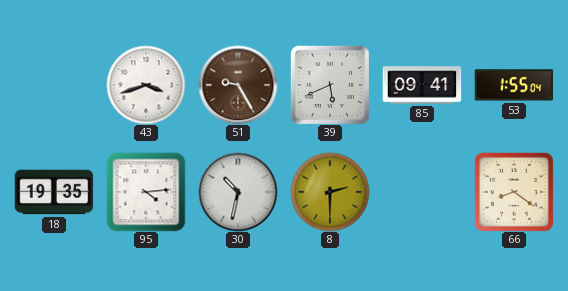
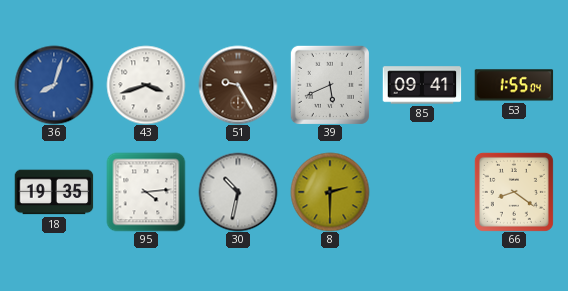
36: none -> 8:03 (54, 85)
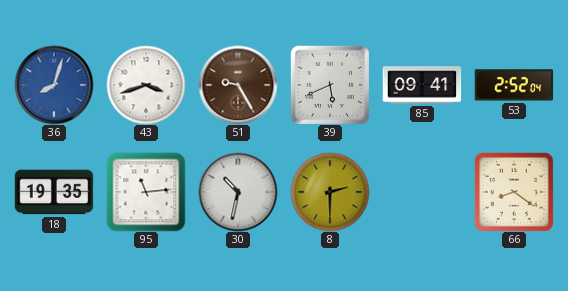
53: 1:55 -> 2:52 (514, 85)
95: 4:14 -> 11:14 (146, 192)
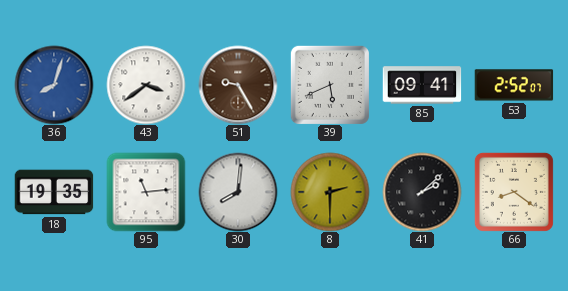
43: 3:42 -> 3:39 (146, 85)
53: 2:52:04 -> 2:52:07 (514, 85)
30: 10:32 -> 8:01 (238, 192)
41: none -> 2:08 (422, 192)
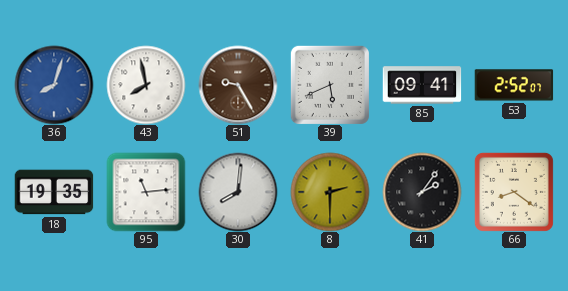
43: 3:39 -> 7:58 (146, 85)
41: 2:08 -> 2:06 (422, 192)
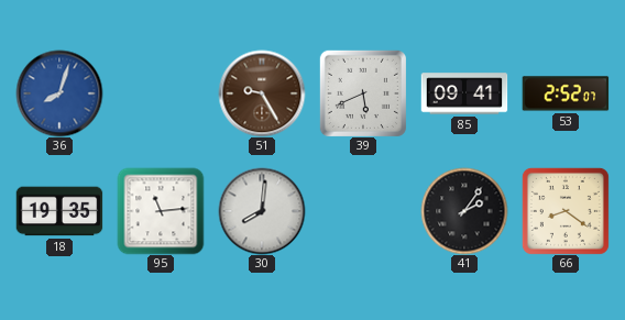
43: 7:58 -> none (146, 85)
8: 2:30 -> none (330, 192)
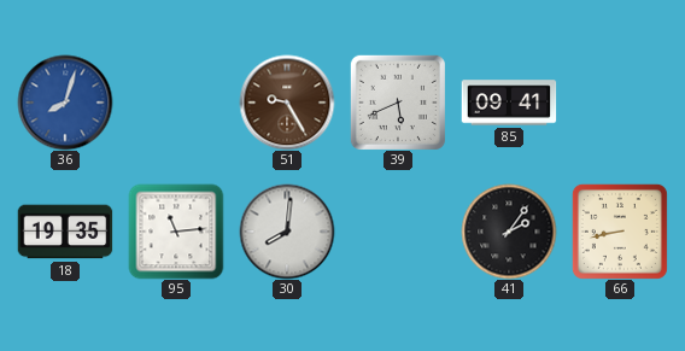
53: 2:52 -> none (566, 93)
66: 8:21 -> 8:43 (620, 232)
